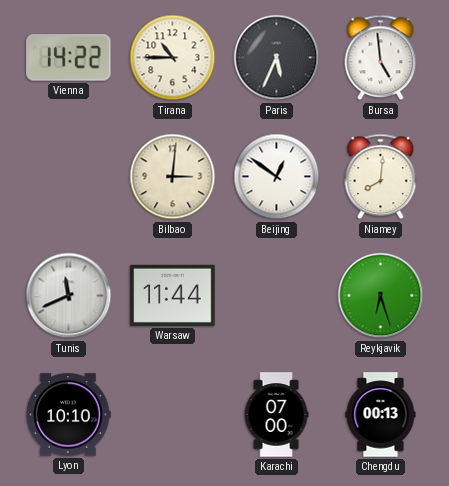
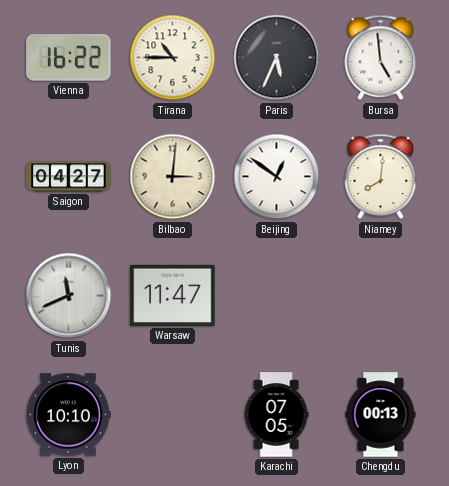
Vienna: 14:22 -> 16:22 (69, 58)
Saigon: none -> 04:27 (69, 177)
Warsaw: 11:44 -> 11:47 (173, 295)
Reykjavik: 6:27 -> none (381, 296)
Karachi: 07:00 -> 07:05 (276, 415)
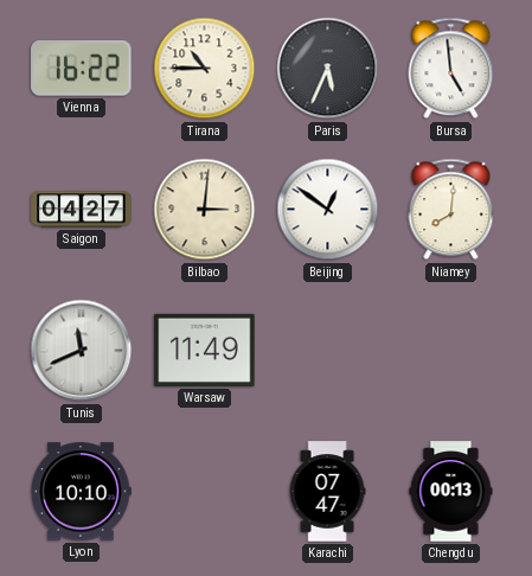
Warsaw: 11:47 -> 11:49 (205, 350)
Karachi: 07:05 -> 07:47 (327, 492)
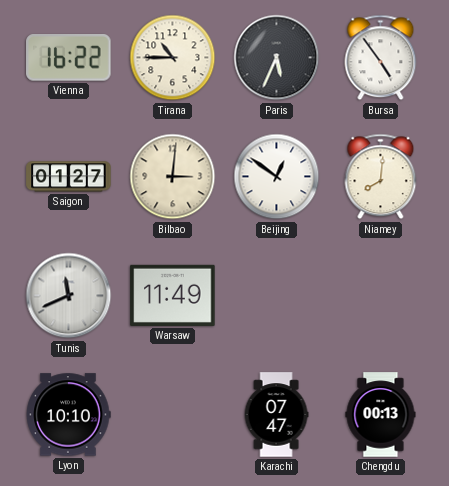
Bursa: 4:59 -> 4:54 (381, 58)
Saigon: 04:27 -> 01:27 (69, 177)
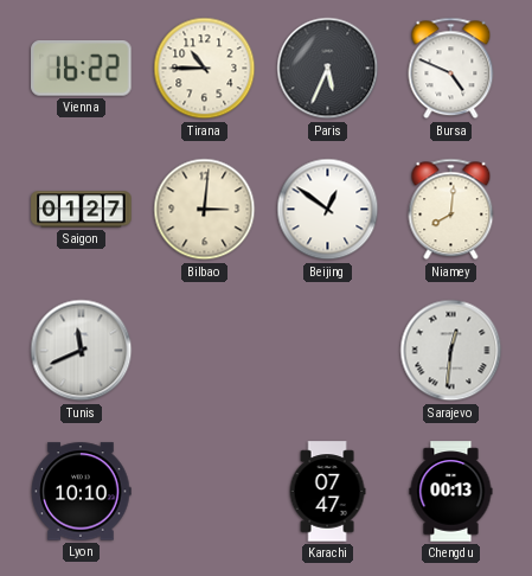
Bursa: 4:54 -> 4:49 (451, 69)
Warsaw: 11:49 -> none (173, 295)
Sarajevo: none -> 12:31 (451, 351)
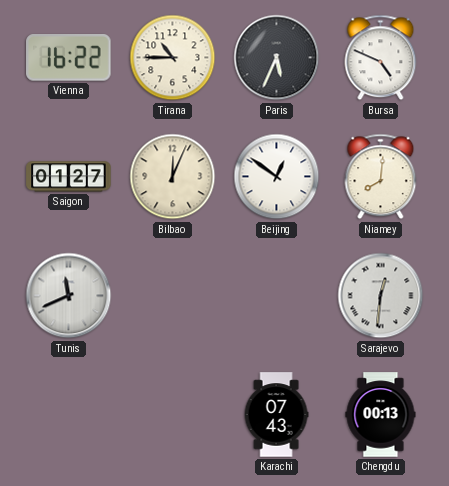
Bilbao: 3:01 -> 12:04 (173, 177)
Lyon: 10:10 -> none (81, 492)
Karachi: 07:47 -> 07:43 (276, 415)
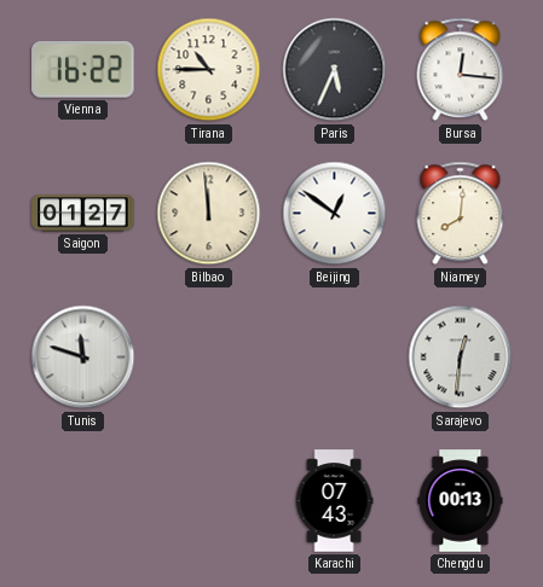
Bursa: 4:49 -> 12:16 (461, 70)
Bilbao: 12:04 -> 11:59 (209, 214)
Tunis: 11:41 -> 11:48 (83, 358)
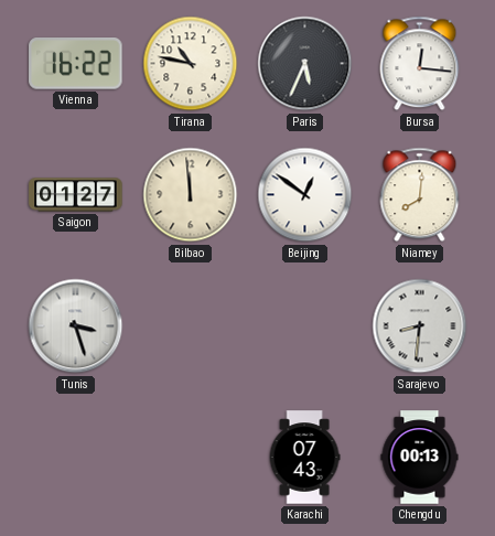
Tirana: 10:45 -> 10:47 (191, 64)
Tunis: 11:48 -> 3:27 (76, 326)
Sarajevo: 12:31 -> 8:31 (420, 326)
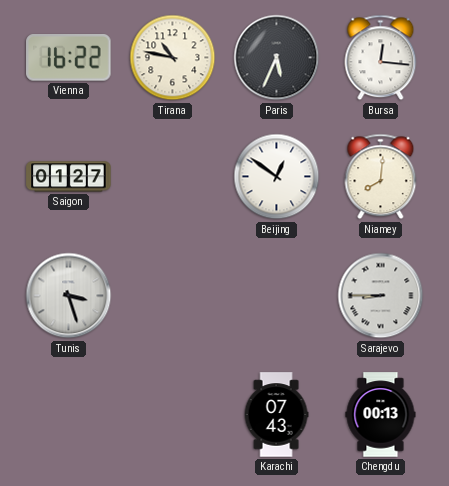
Bilbao: 11:59 -> none (191, 195)
Sarajevo: 8:31 -> 8:45 (381, 296)
